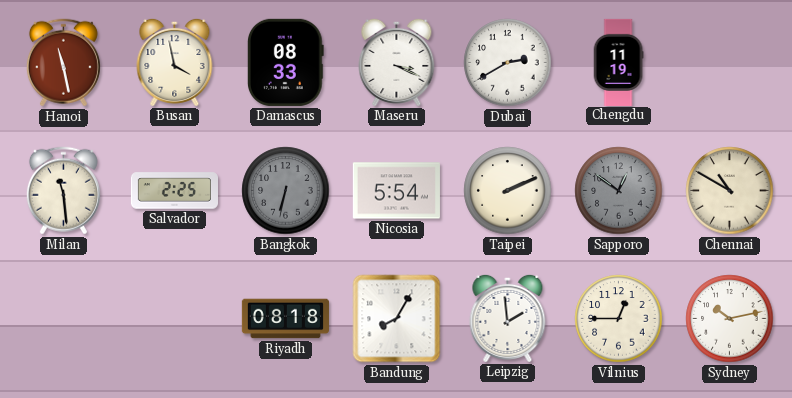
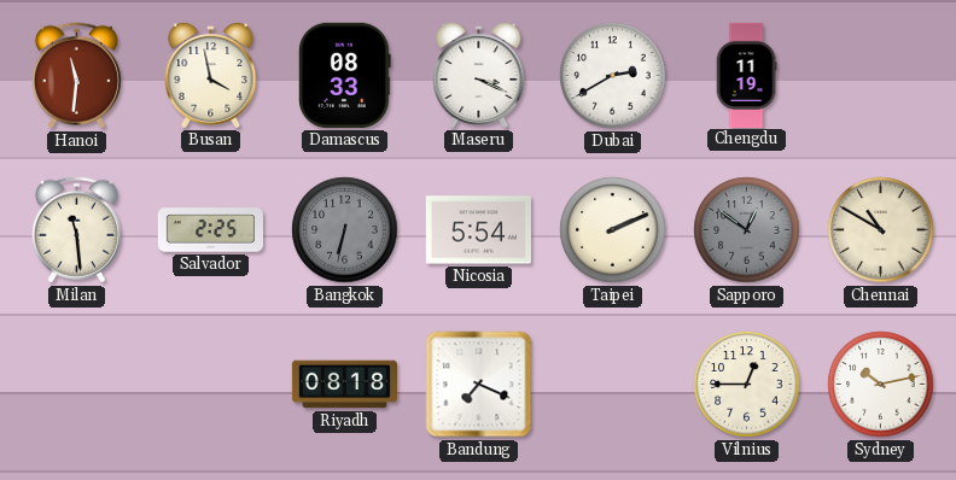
Hanoi: 11:28 -> 11:31 (76, 76)
Bandung: 8:05 -> 7:19 (479, 385)
Leipzig: 1:59 -> none (508, 318)
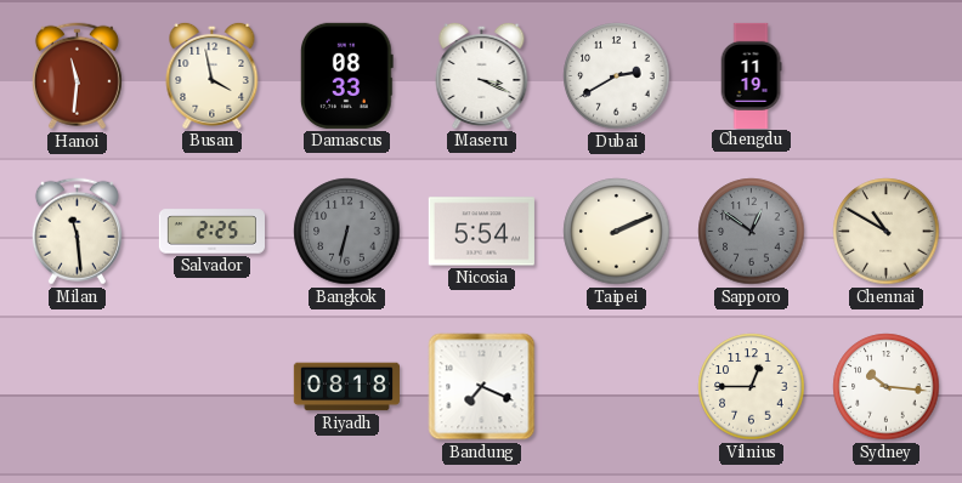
Sydney: 10:13 -> 10:16 (887, 387)
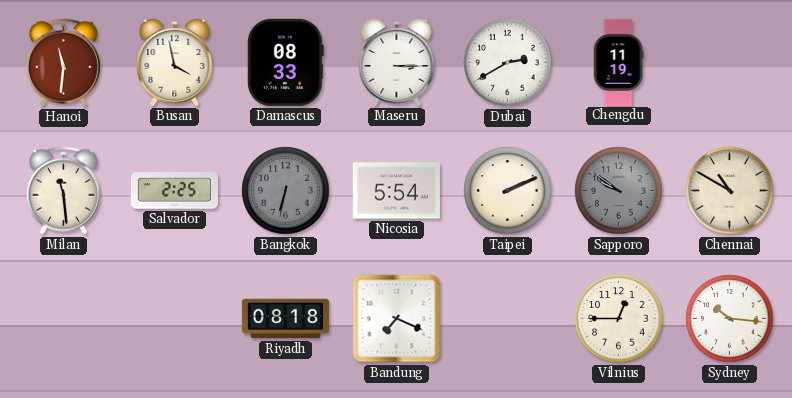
Maseru: 3:19 -> 3:15 (397, 62)
Sapporo: 12:51 -> 9:51 (619, 191)
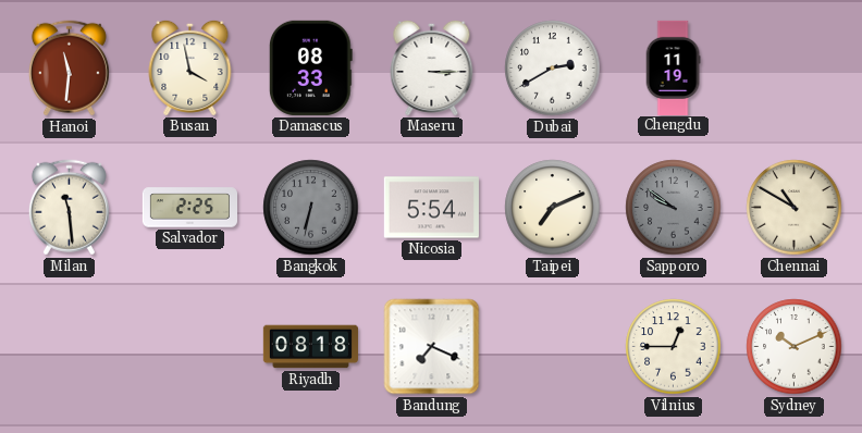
Taipei: 2:11 -> 7:11 (553, 208)
Sydney: 10:16 -> 10:11 (795, 347)
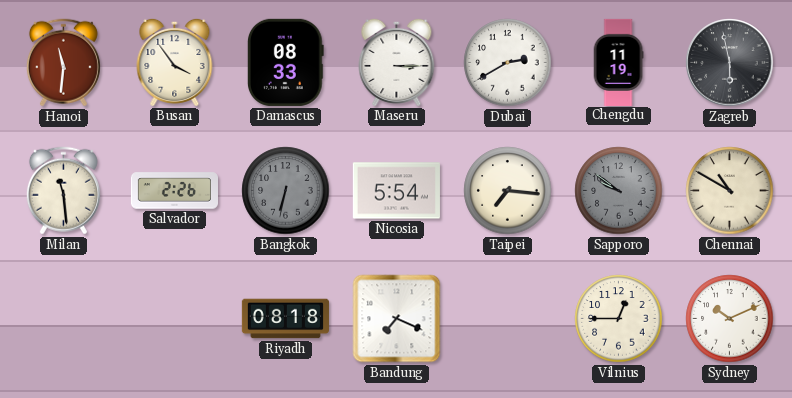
Busan: 3:58 -> 3:54 (175, 62)
Zagreb: none -> 5:58 (730, 63)
Salvador: 2:25 -> 2:26 (174, 191)
Taipei: 7:11 -> 7:16 (508, 191)
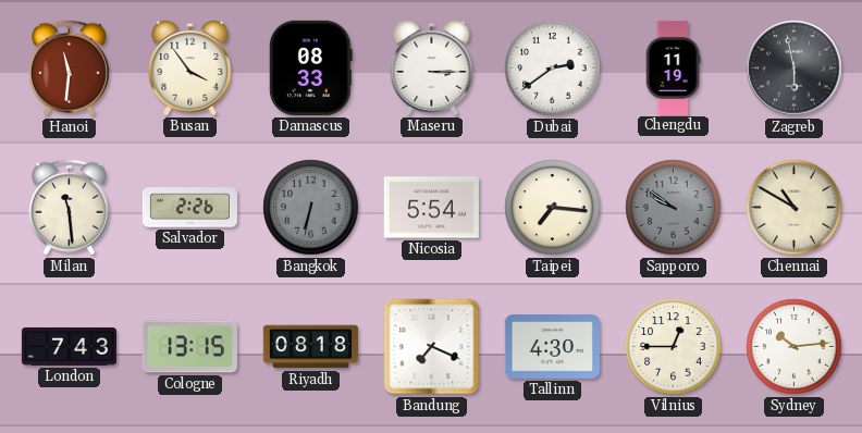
Dubai: 2:40 -> 2:39 (553, 69)
London: none -> 7:43 (69, 346)
Cologne: none -> 13:15 (189, 347)
Tallinn: none -> 4:30 (552, 347)
Sydney: 10:11 -> 10:14 (795, 347)
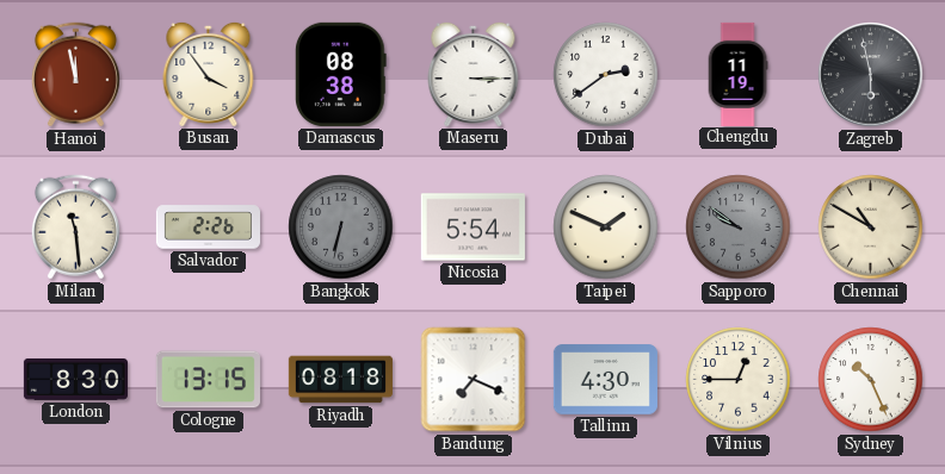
Hanoi: 11:31 -> 11:58 (75, 75)
Damascus: 08:33 -> 08:38 (340, 74)
Taipei: 7:16 -> 1:49 (606, 227)
London: 7:43 -> 8:30 (75, 379)
Sydney: 10:14 -> 10:26 (871, 380)
